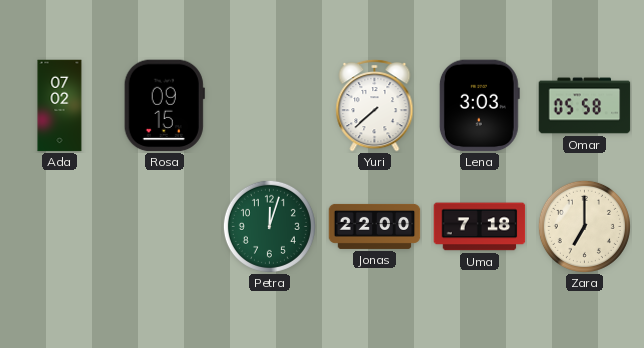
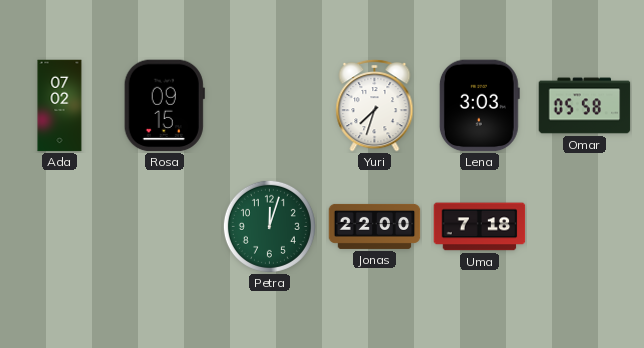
Yuri: 7:38 -> 7:33 (375, 105)
Zara: 7:00 -> none (584, 226)
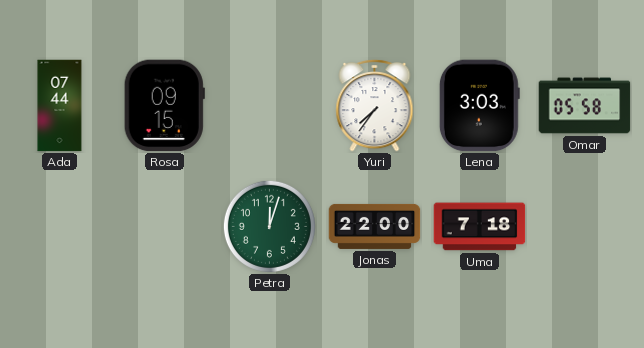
Ada: 07:02 -> 07:44 (60, 106)
Yuri: 7:33 -> 7:36 (375, 105)
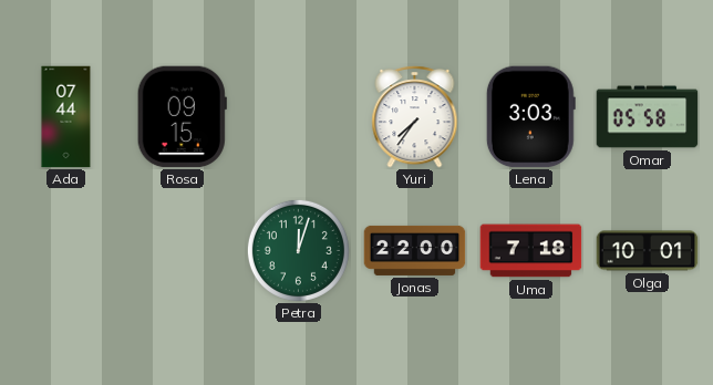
Olga: none -> 10:01 (648, 251)
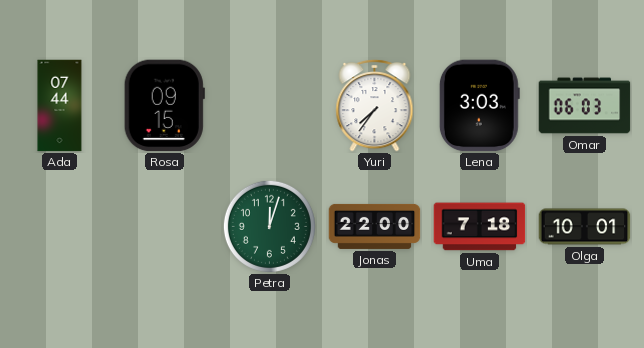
Omar: 05:58 -> 06:03 (585, 106)
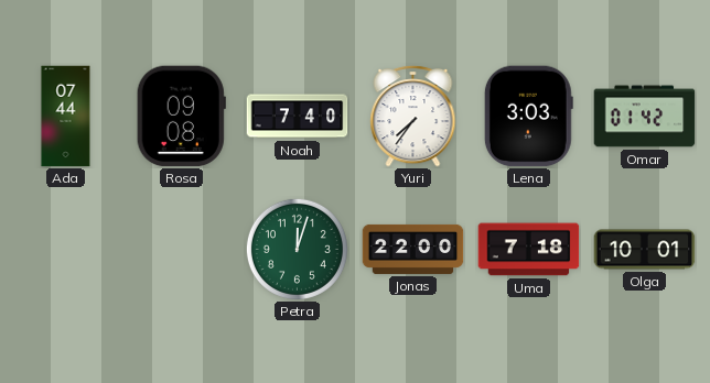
Rosa: 09:15 -> 09:08 (181, 117)
Noah: none -> 7:40 (298, 117)
Omar: 06:03 -> 01:42 (645, 117)
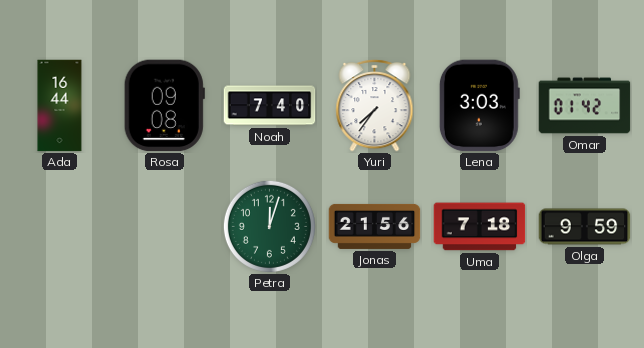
Ada: 07:44 -> 16:44 (60, 106)
Jonas: 22:00 -> 21:56 (375, 226)
Olga: 10:01 -> 9:59 (585, 227)
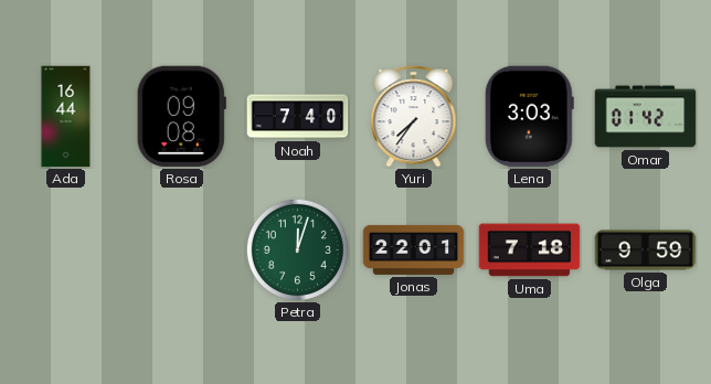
Jonas: 21:56 -> 22:01 (414, 249)
